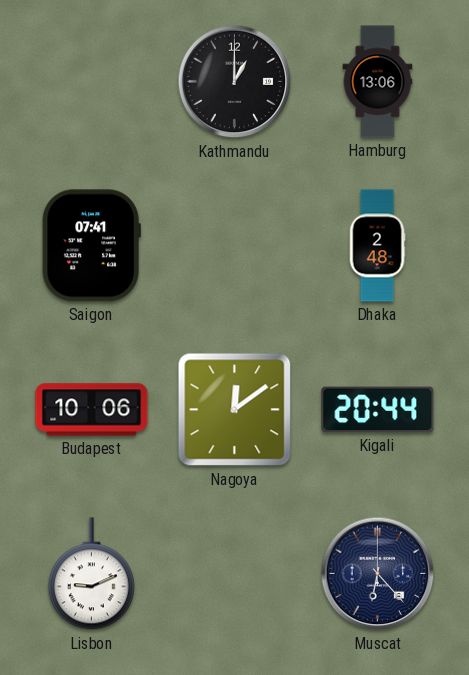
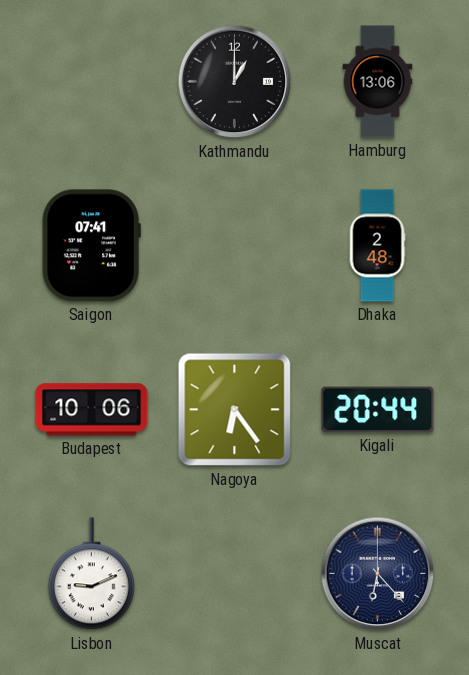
Nagoya: 12:09 -> 6:24 (235, 410)
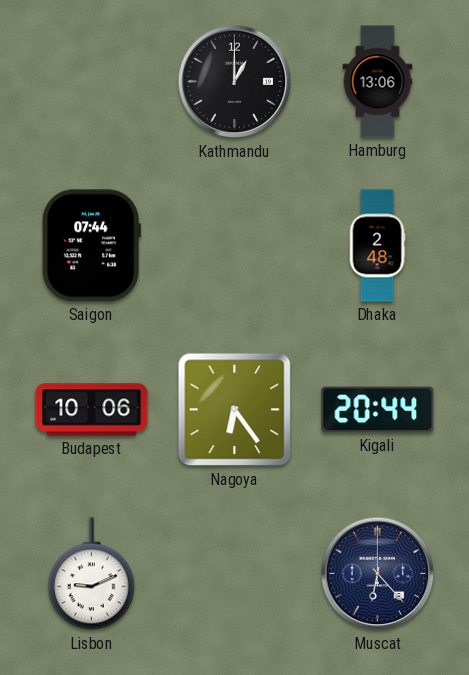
Saigon: 07:41 -> 07:44 (91, 246)
